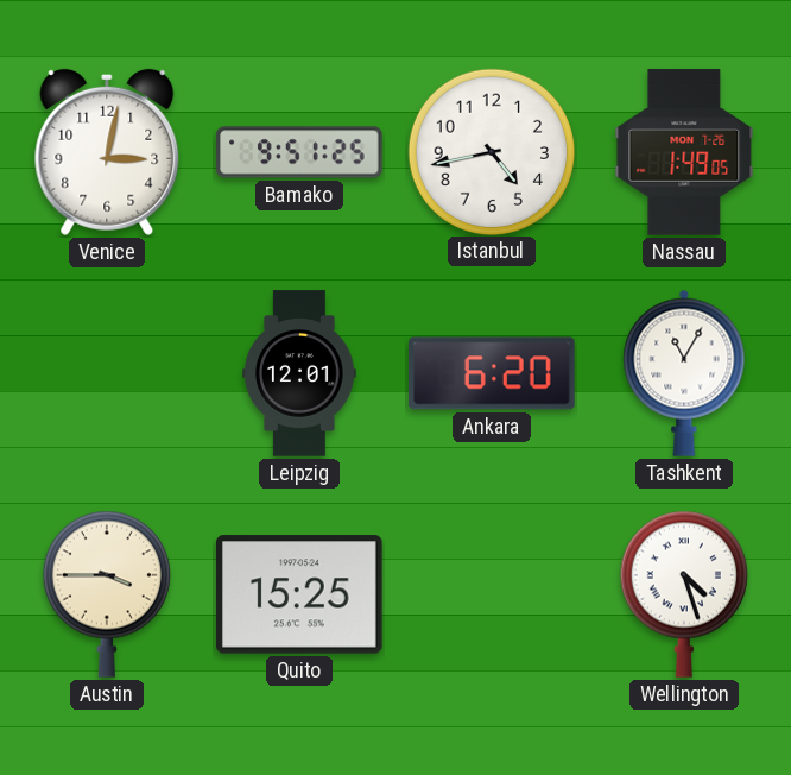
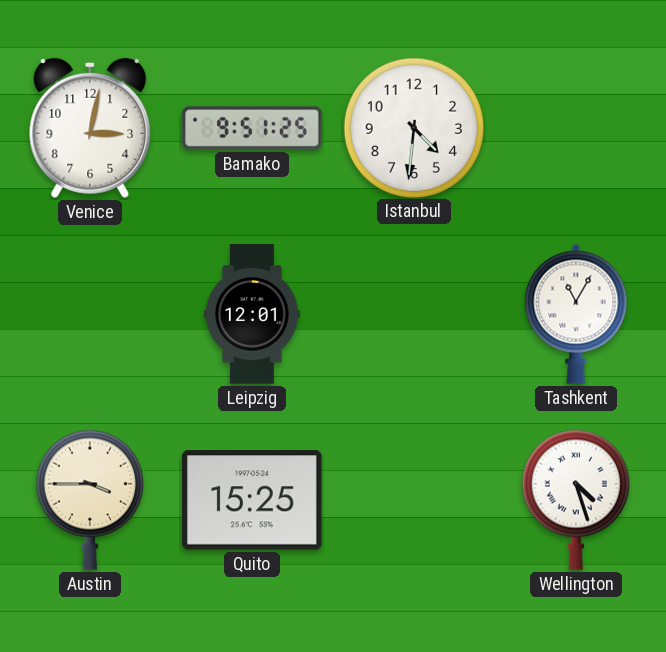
Istanbul: 4:43 -> 4:31 (413, 127)
Nassau: 1:49 -> none (684, 152)
Ankara: 6:20 -> none (492, 373)
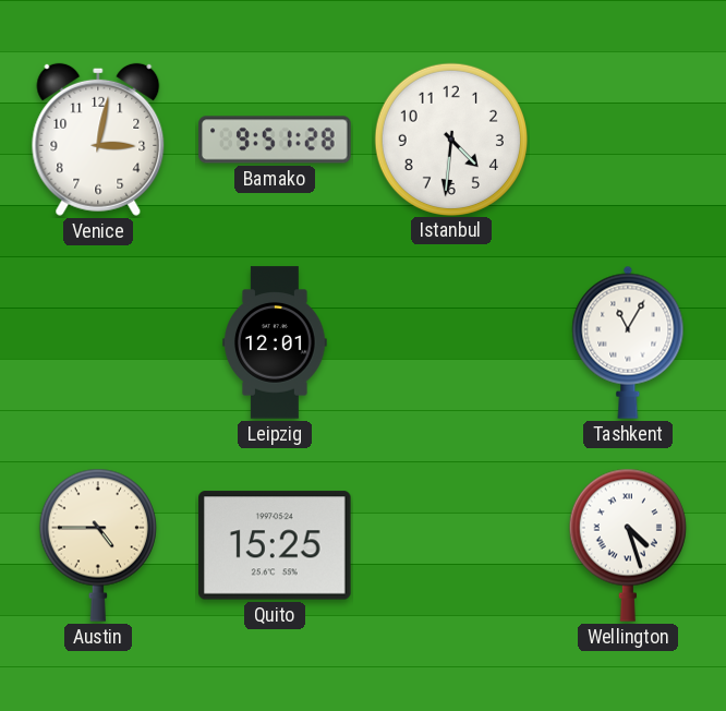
Bamako: 9:51:25 -> 9:51:28 (275, 140)
Austin: 3:45 -> 4:45 (98, 545)
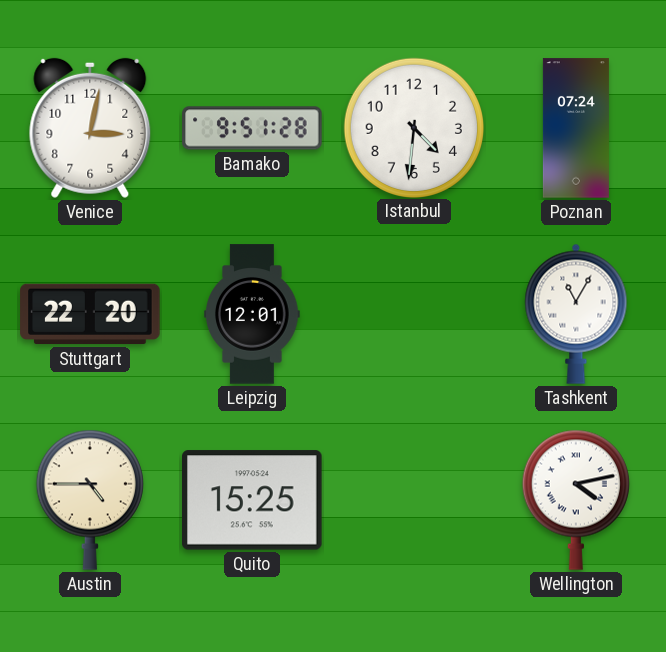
Poznan: none -> 07:24 (576, 128)
Stuttgart: none -> 22:20 (90, 314)
Wellington: 4:27 -> 4:13 (576, 500)
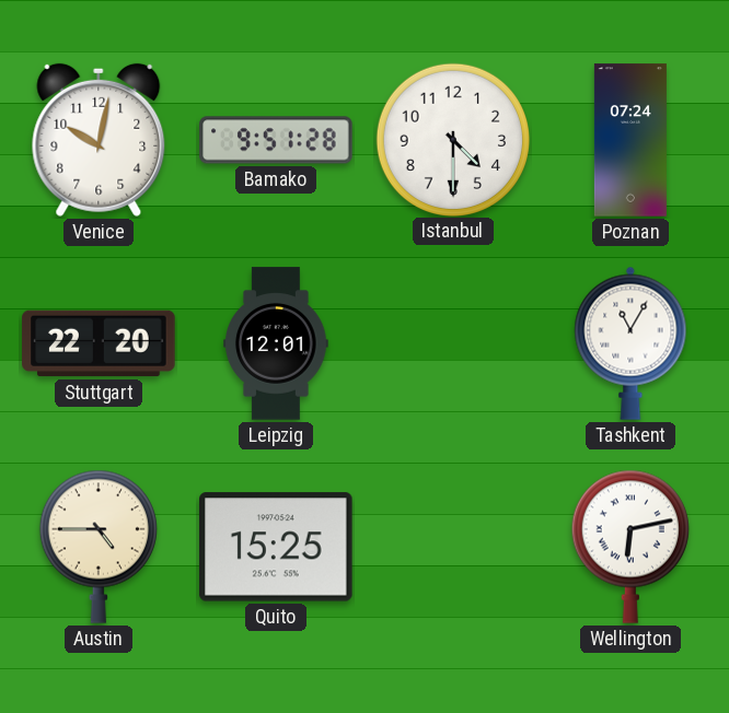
Venice: 3:02 -> 10:02 (99, 140)
Istanbul: 4:31 -> 4:30 (452, 139)
Wellington: 4:13 -> 6:13 (630, 547)
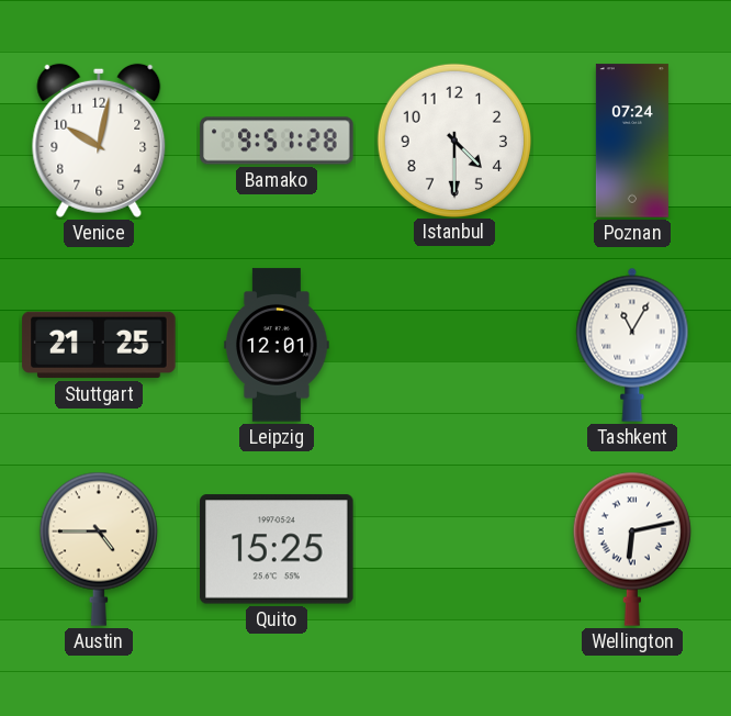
Stuttgart: 22:20 -> 21:25 (99, 345)
